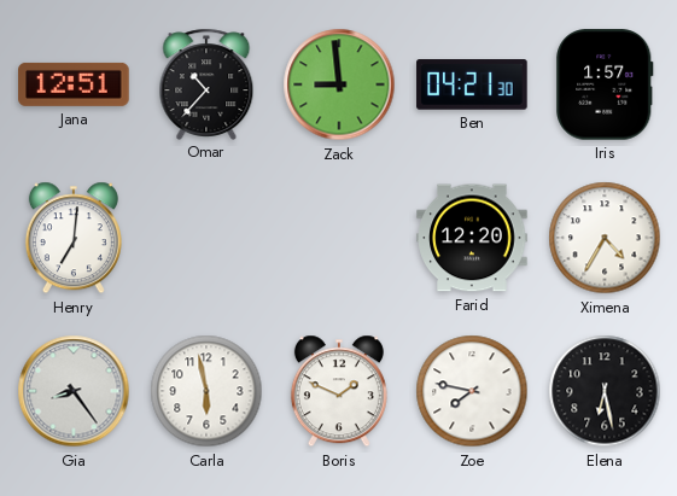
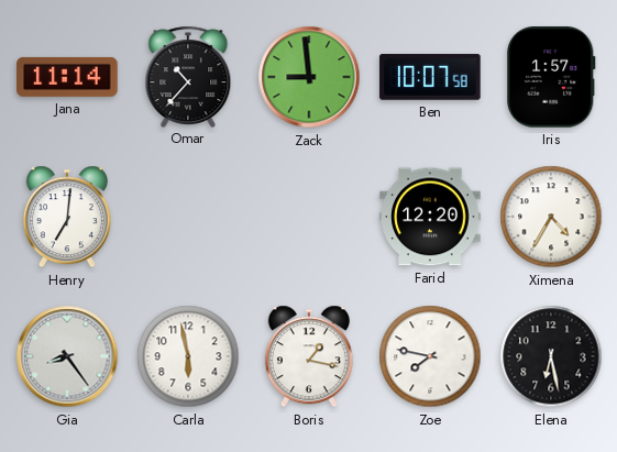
Jana: 12:51 -> 11:14 (67, 77)
Ben: 04:21 -> 10:07 (430, 77)
Boris: 1:49 -> 1:17 (309, 356)
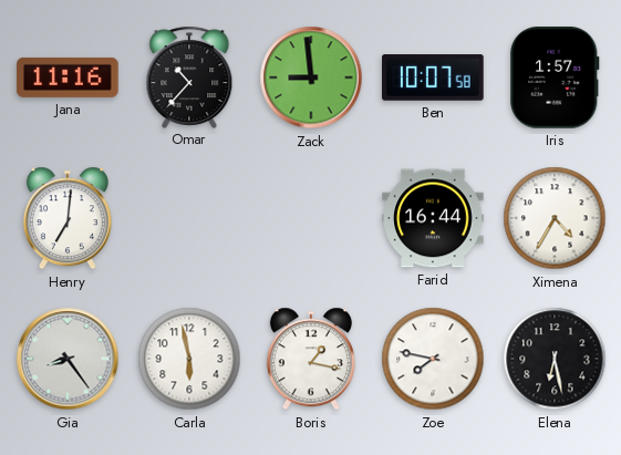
Jana: 11:14 -> 11:16 (68, 77)
Farid: 12:20 -> 16:44 (433, 218)
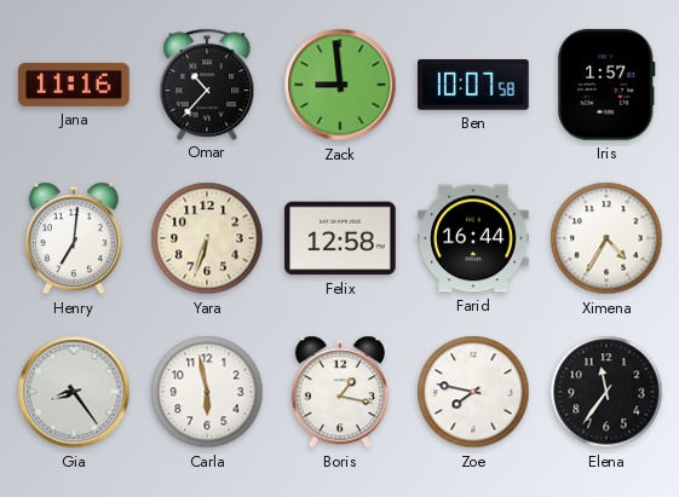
Yara: none -> 6:33 (207, 238)
Felix: none -> 12:58 (340, 238)
Elena: 6:28 -> 11:36 (606, 392)
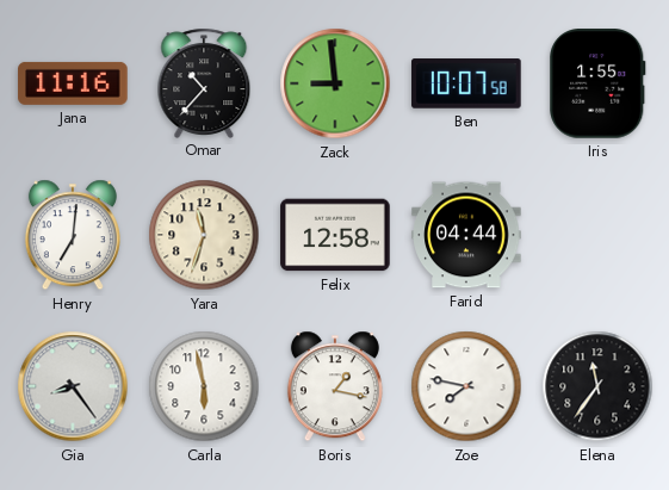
Iris: 1:57 -> 1:55 (597, 83)
Yara: 6:33 -> 11:33 (204, 235)
Farid: 16:44 -> 04:44 (466, 235)
Ximena: 4:35 -> none (606, 238)
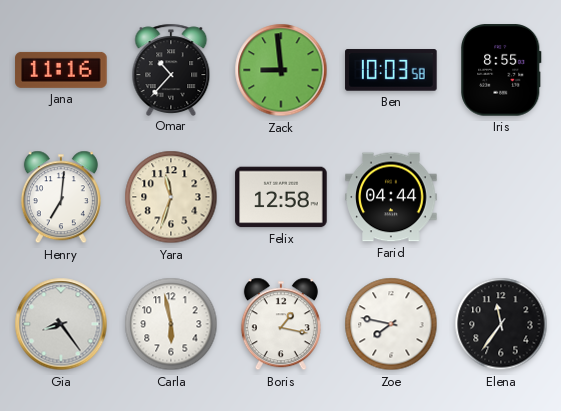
Ben: 10:07 -> 10:03 (391, 70)
Iris: 1:55 -> 8:55 (501, 70)
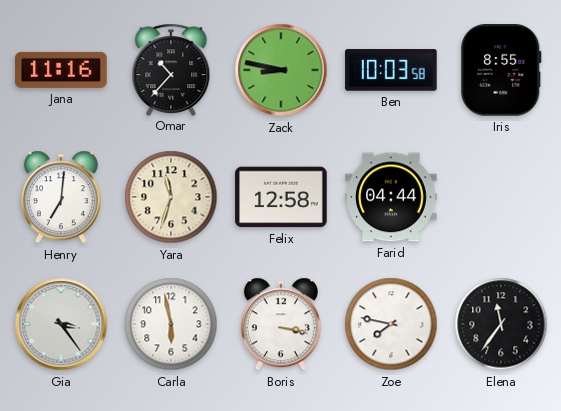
Zack: 8:59 -> 8:47 (281, 70)
Gia: 8:24 -> 3:24 (61, 324)
Boris: 1:17 -> 3:17 (281, 324)
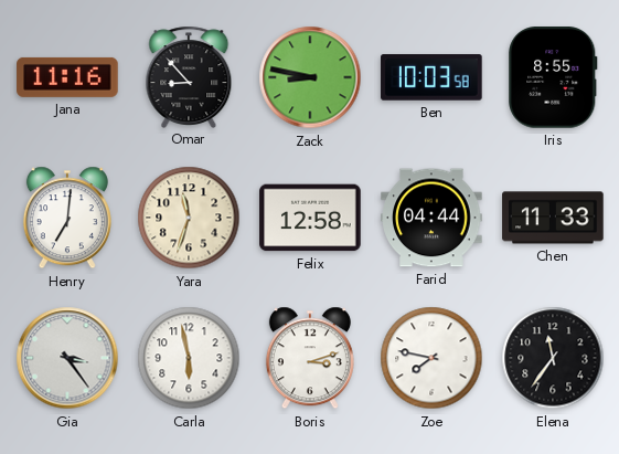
Omar: 10:37 -> 8:53 (189, 76)
Chen: none -> 11:33 (553, 218)
Boris: 3:17 -> 3:12 (310, 358)
